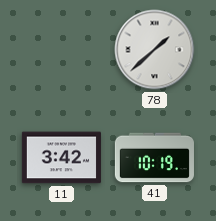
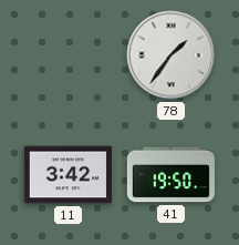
78: 1:38 -> 1:36 (172, 55)
41: 10:19 -> 19:50 (170, 175)
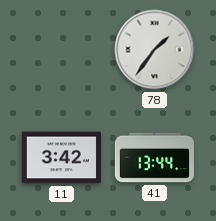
41: 19:50 -> 13:44 (154, 158)
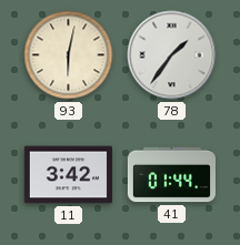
93: none -> 6:02 (69, 55)
41: 13:44 -> 01:44 (171, 175)
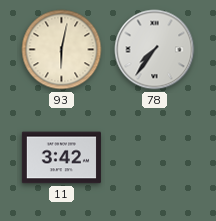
78: 1:36 -> 7:36 (155, 50)
41: 01:44 -> none (171, 175)
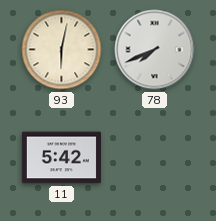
78: 7:36 -> 7:41 (155, 50)
11: 3:42 -> 5:42 (61, 158)
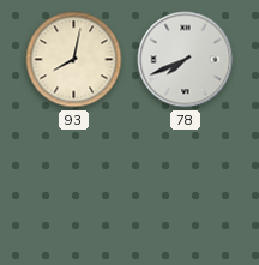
93: 6:02 -> 8:02 (74, 60)
11: 5:42 -> none (61, 158)
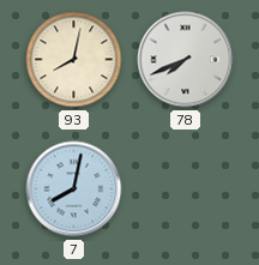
7: none -> 8:02 (74, 189)
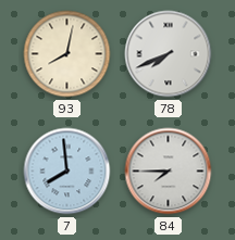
7: 8:02 -> 7:59 (67, 172)
84: none -> 7:45 (169, 172)
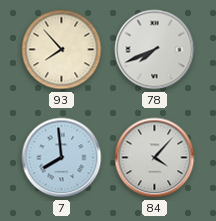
93: 8:02 -> 7:53 (62, 50)
84: 7:45 -> 4:07 (155, 158)
